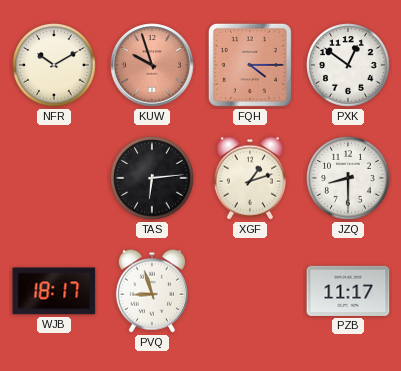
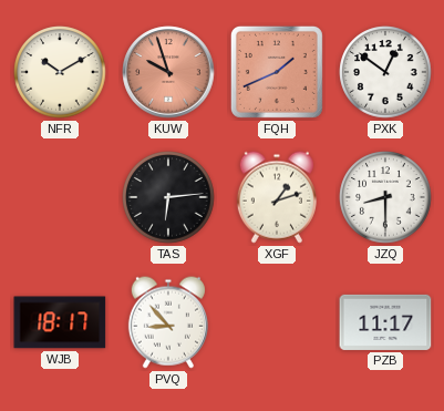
FQH: 4:15 -> 1:41 (277, 72)
PVQ: 8:57 -> 8:53 (168, 322)
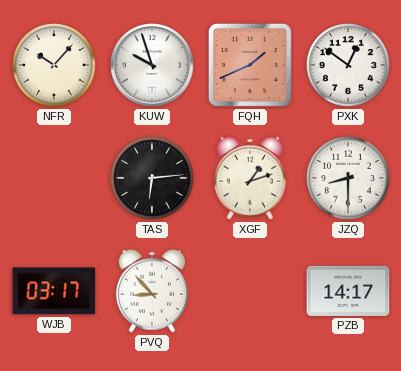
NFR: 10:10 -> 10:07 (54, 65)
KUW dial: salmon -> white (152, 65)
WJB: 18:17 -> 03:17 (54, 291)
PZB: 11:17 -> 14:17 (348, 291)
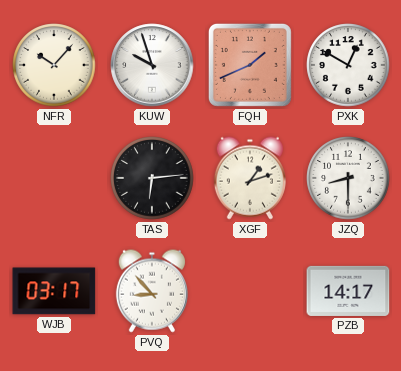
PXK: 12:51 -> 12:50 (348, 65)
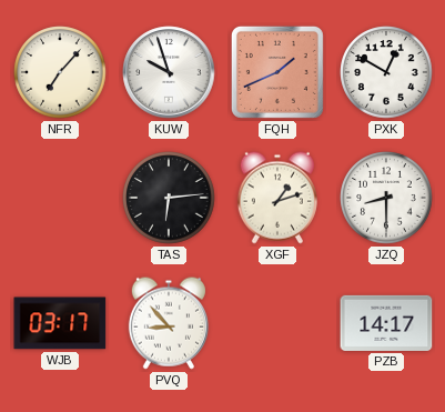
NFR: 10:07 -> 7:07 (60, 72)
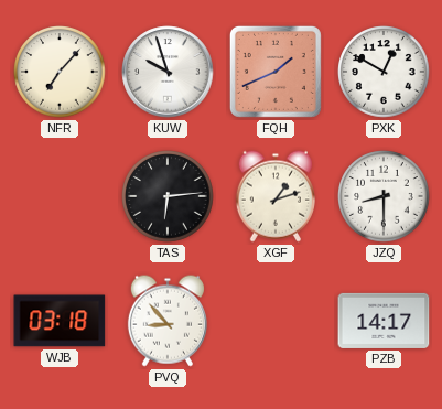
WJB: 03:17 -> 03:18 (60, 321)
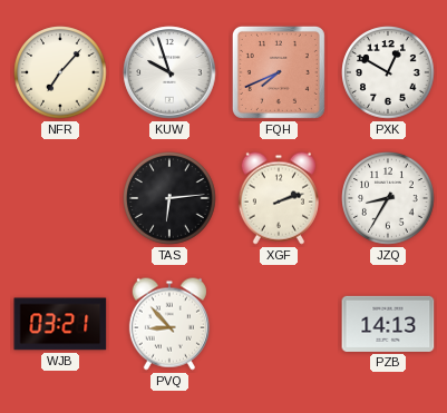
FQH: 1:41 -> 7:41 (279, 72)
XGF: 1:12 -> 2:12 (279, 198)
JZQ: 8:30 -> 8:35 (388, 198)
WJB: 03:18 -> 03:21 (60, 324)
PZB: 14:17 -> 14:13 (388, 324)
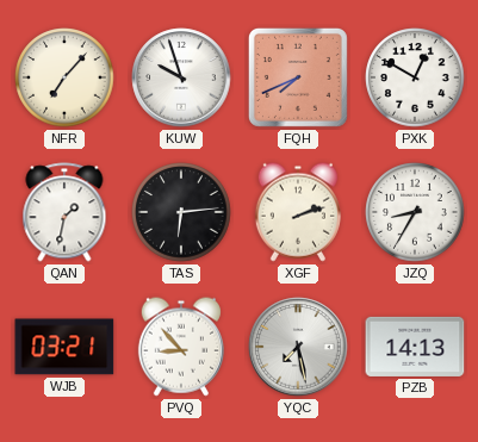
QAN: none -> 1:32 (64, 212)
YQC: none -> 7:28 (298, 347)
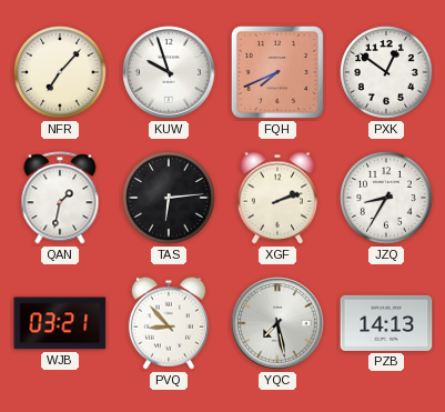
PXK: 12:50 -> 12:51 (386, 72)
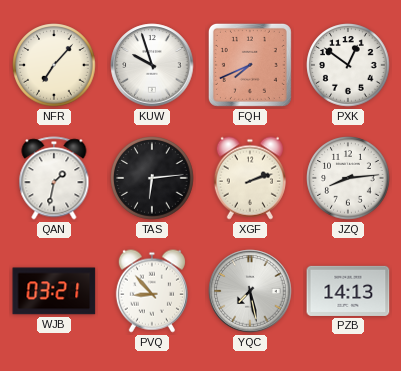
JZQ: 8:35 -> 8:14 (348, 178)
